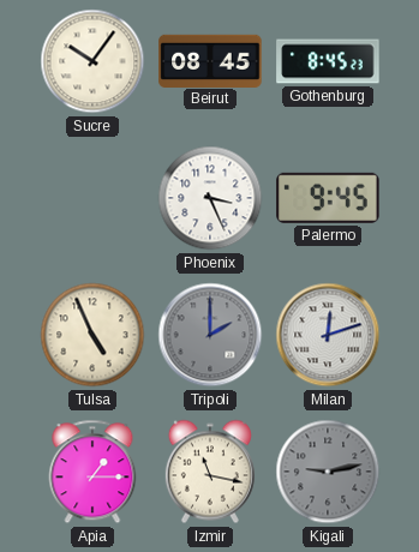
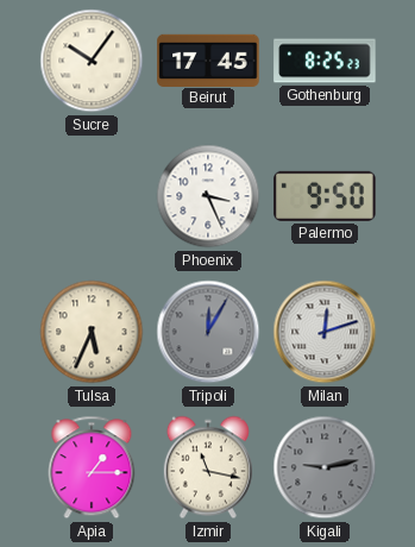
Beirut: 08:45 -> 17:45 (208, 59)
Gothenburg: 8:45 -> 8:25 (325, 61)
Palermo: 9:45 -> 9:50 (325, 196)
Tulsa: 4:56 -> 5:34 (92, 332)
Tripoli: 2:00 -> 12:05 (208, 332)
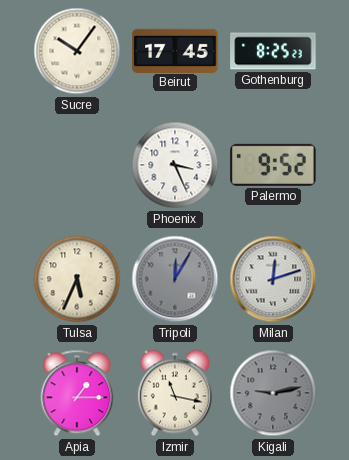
Palermo: 9:50 -> 9:52 (273, 165)
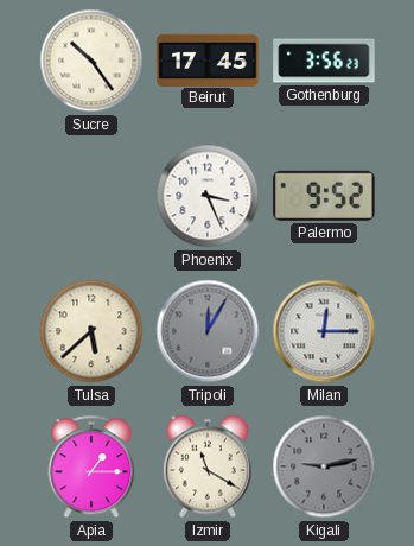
Sucre: 10:06 -> 10:24 (91, 61)
Gothenburg: 8:25 -> 3:56 (324, 61)
Tulsa: 5:34 -> 5:38 (91, 331)
Milan: 12:12 -> 12:15 (324, 331)
Izmir: 11:17 -> 11:20 (208, 466)
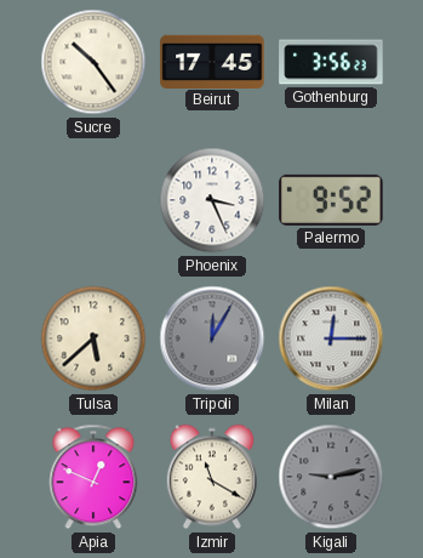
Apia: 1:15 -> 12:49 (93, 477)
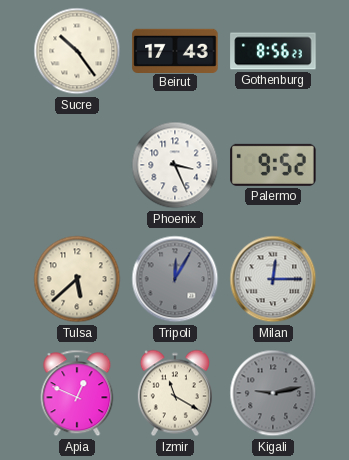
Beirut: 17:45 -> 17:43 (175, 50)
Gothenburg: 3:56 -> 8:56 (273, 51)
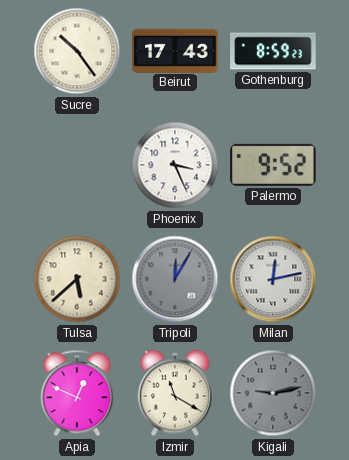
Gothenburg: 8:56 -> 8:59 (273, 51)
Milan: 12:15 -> 12:13 (273, 279)
